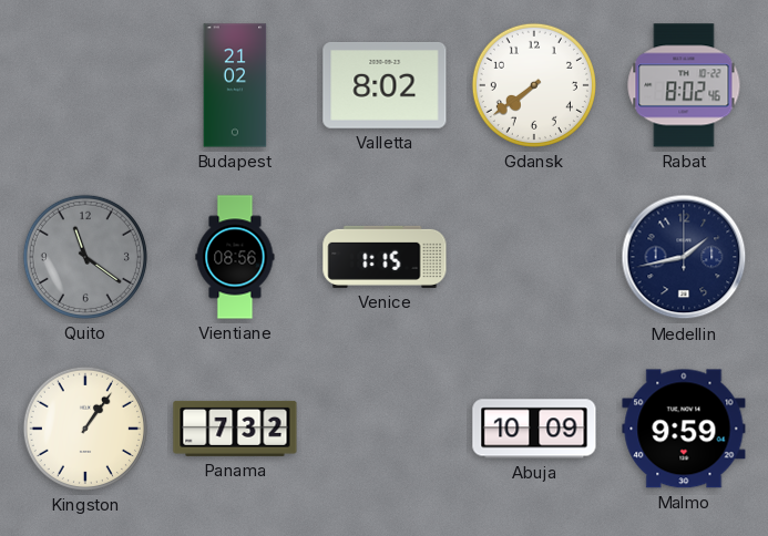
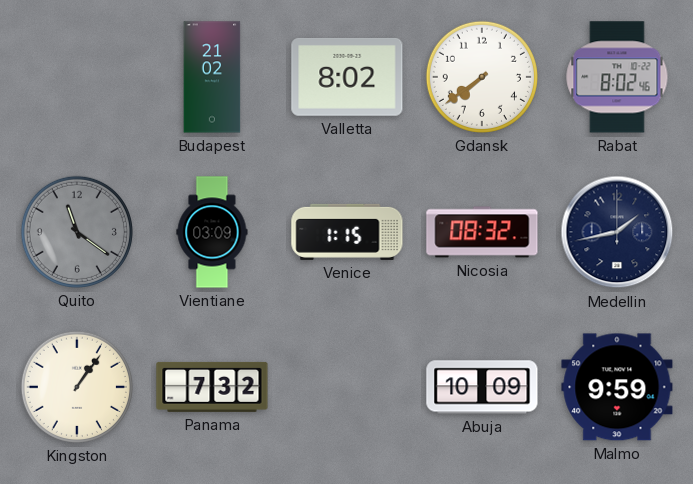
Vientiane: 08:56 -> 03:09 (212, 232)
Nicosia: none -> 08:32 (482, 232)
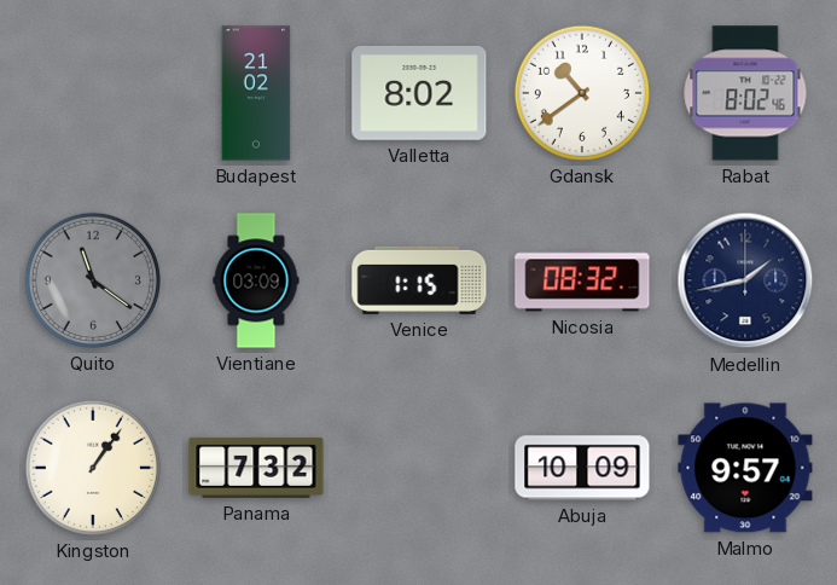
Gdansk: 7:39 -> 10:39 (582, 93)
Malmo: 9:59 -> 9:57 (745, 468)
